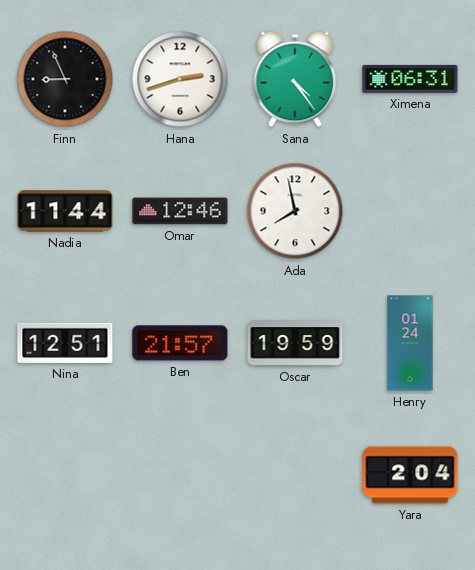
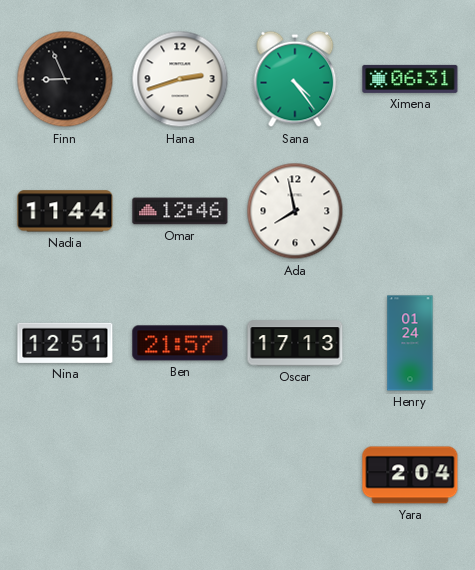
Oscar: 19:59 -> 17:13 (295, 343)
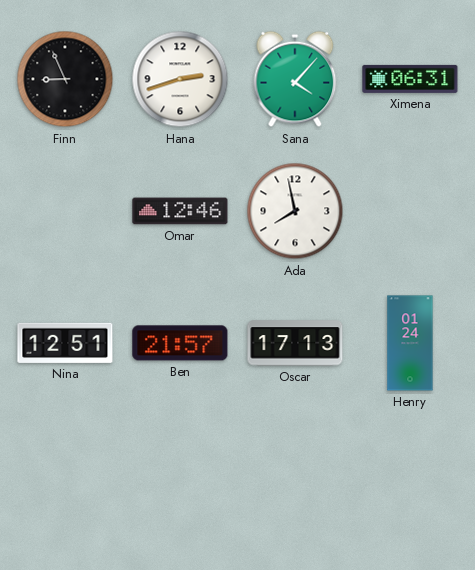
Sana: 4:24 -> 4:07 (295, 79)
Nadia: 11:44 -> none (65, 211)
Yara: 2:04 -> none (410, 475)
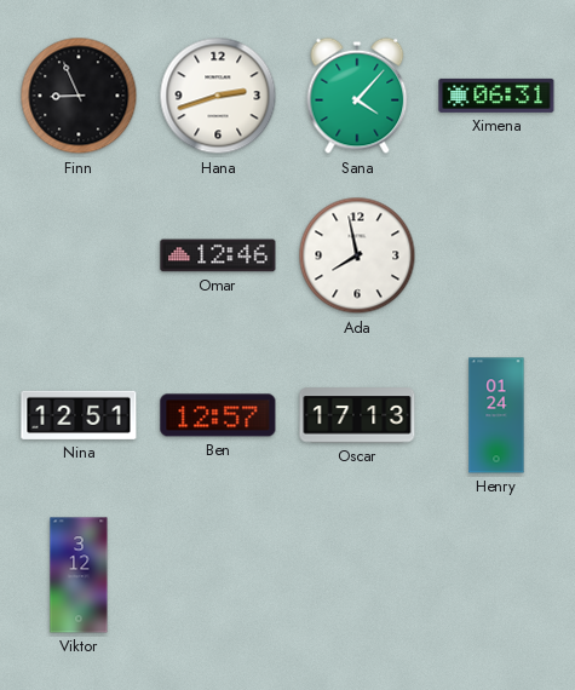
Ben: 21:57 -> 12:57 (218, 415)
Viktor: none -> 3:12 (79, 575)
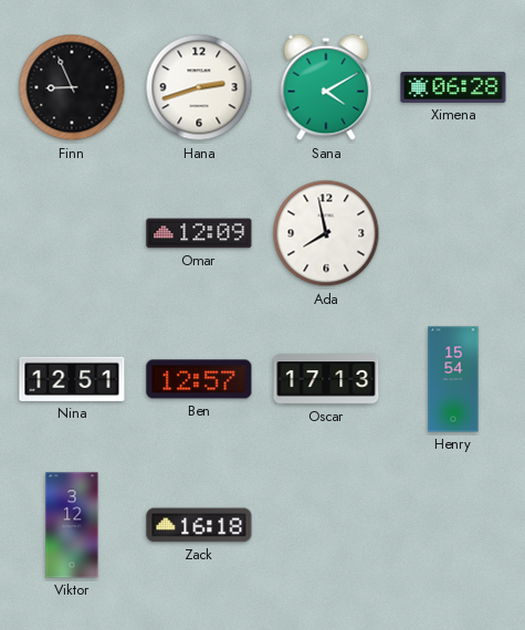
Sana: 4:07 -> 4:10 (326, 87)
Ximena: 06:31 -> 06:28 (453, 87)
Omar: 12:46 -> 12:09 (199, 233)
Henry: 01:24 -> 15:54 (453, 379)
Zack: none -> 16:18 (199, 525)
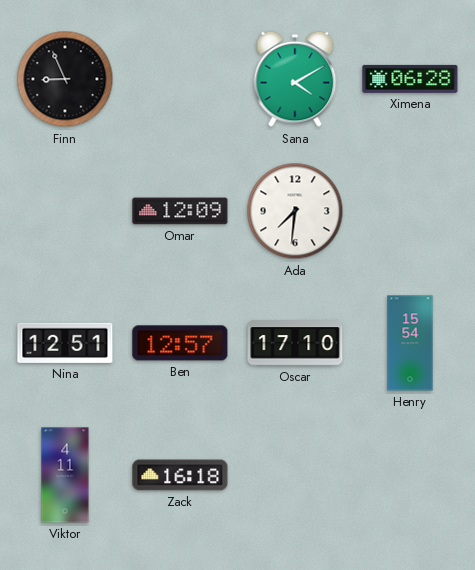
Hana: 2:42 -> none (199, 87)
Ada: 7:58 -> 7:31 (295, 211)
Oscar: 17:13 -> 17:10 (295, 343)
Viktor: 3:12 -> 4:11 (65, 475)
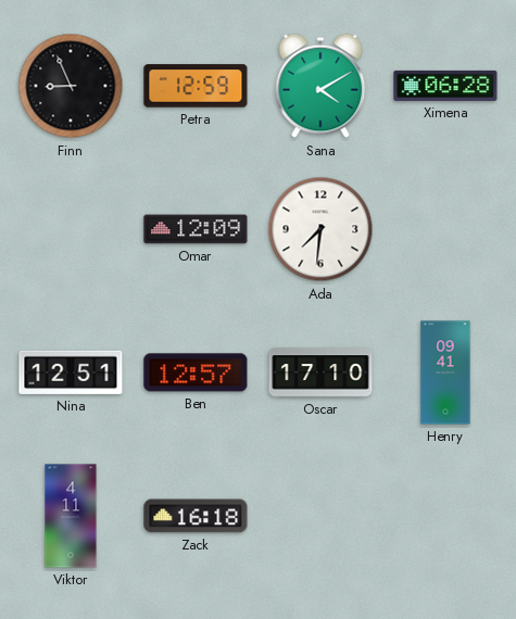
Petra: none -> 12:59 (196, 86)
Henry: 15:54 -> 09:41 (445, 372)
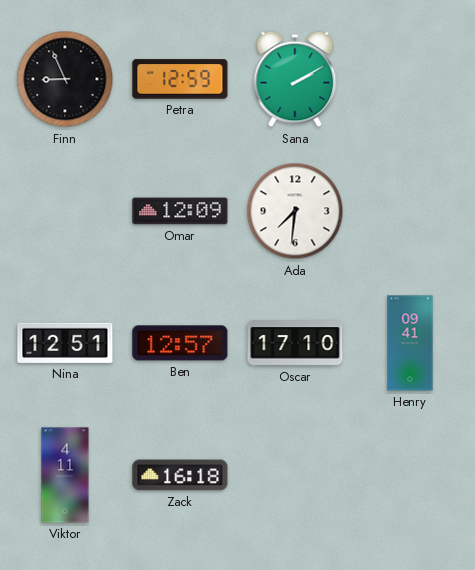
Sana: 4:10 -> 2:10 (295, 79)
Ximena: 06:28 -> none (445, 86)
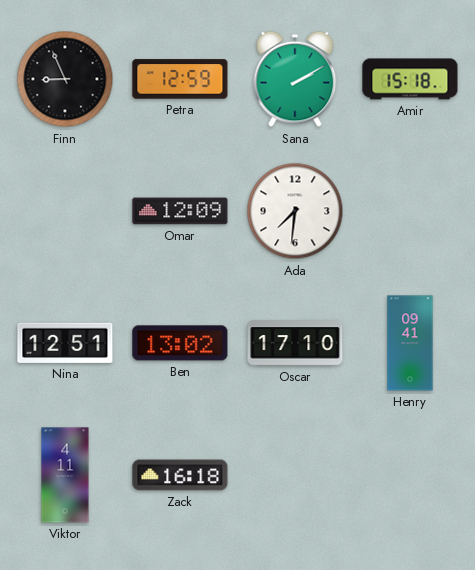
Amir: none -> 15:18 (410, 79)
Ben: 12:57 -> 13:02 (180, 343)
